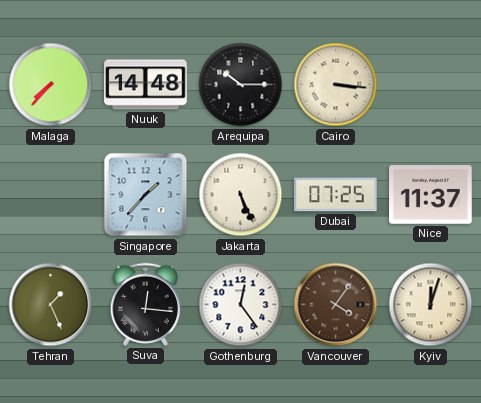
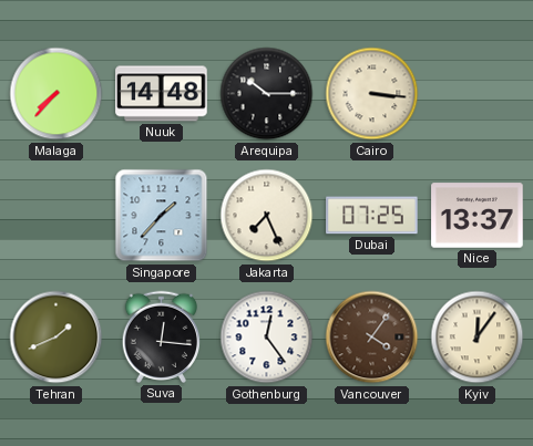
Jakarta: 5:26 -> 7:26 (267, 216)
Nice: 11:37 -> 13:37 (478, 216)
Tehran: 1:26 -> 1:41 (57, 338)
Kyiv: 12:03 -> 12:06 (478, 338)
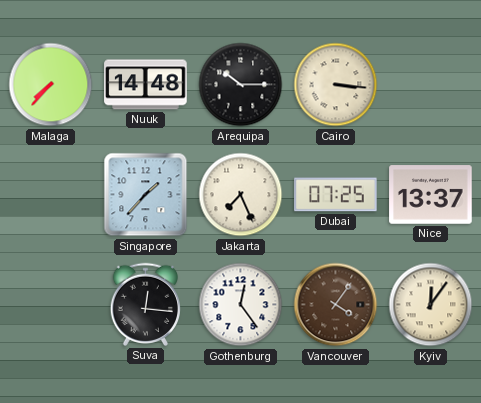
Tehran: 1:41 -> none (57, 338)
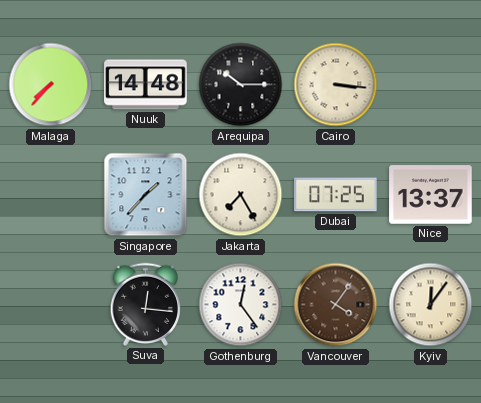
Jakarta: 7:26 -> 7:25 (241, 195)
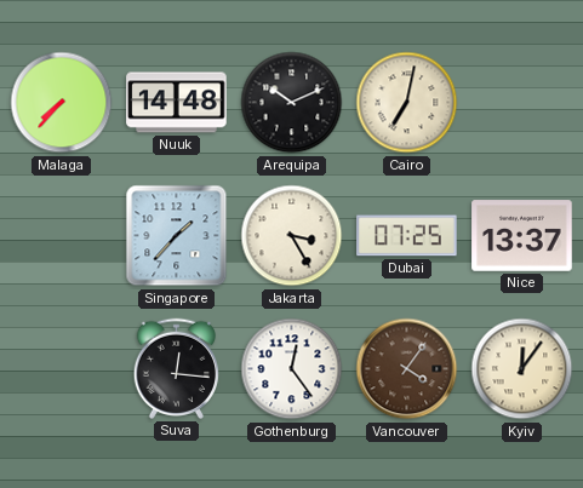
Arequipa: 10:15 -> 10:11 (292, 103)
Cairo: 3:16 -> 7:02 (407, 103)
Jakarta: 7:25 -> 3:25 (292, 236)
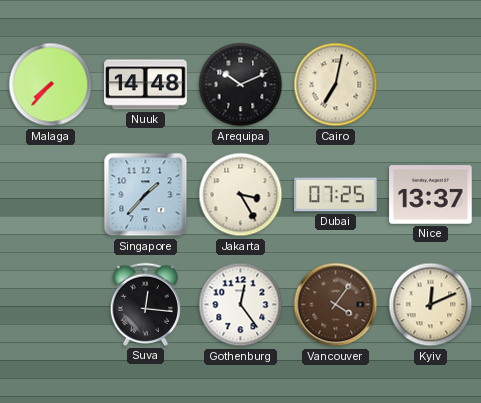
Kyiv: 12:06 -> 12:11 (431, 305)
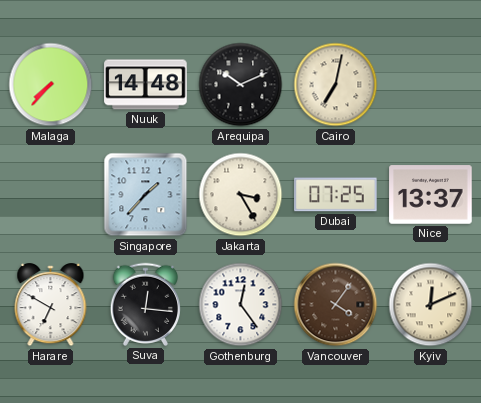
Harare: none -> 6:50 (51, 305)
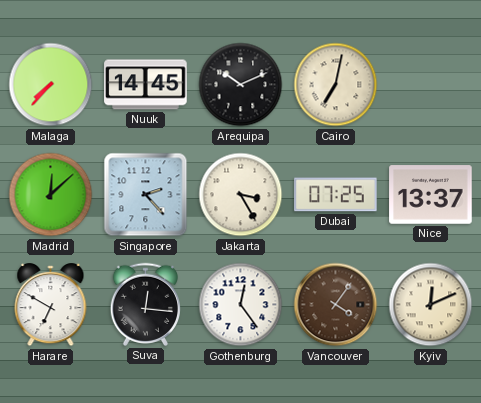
Nuuk: 14:48 -> 14:45 (146, 85)
Madrid: none -> 12:08 (51, 195)
Singapore: 1:37 -> 2:23 (146, 195)
